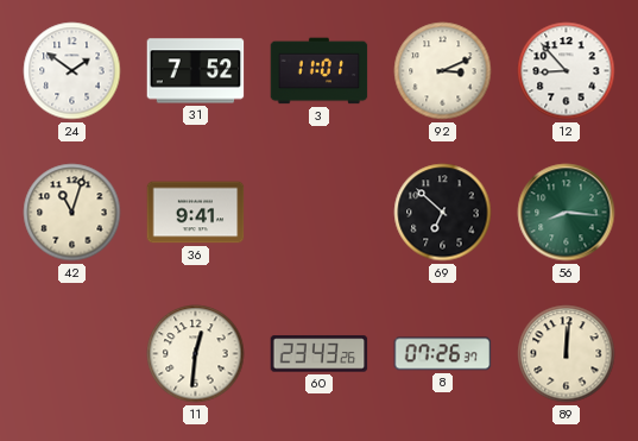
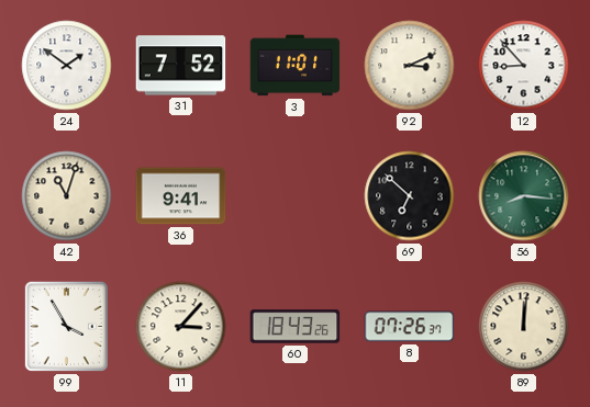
99: none -> 3:55 (66, 326)
11: 12:31 -> 3:07 (181, 327)
60: 23:43 -> 18:43 (296, 327)
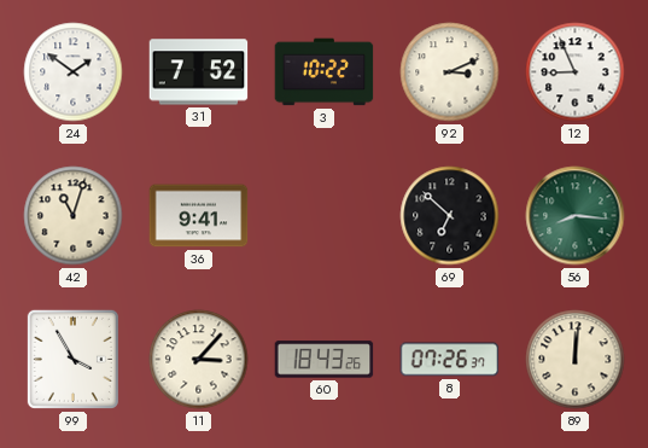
3: 11:01 -> 10:22 (325, 72)
12: 8:53 -> 8:56 (576, 72)
